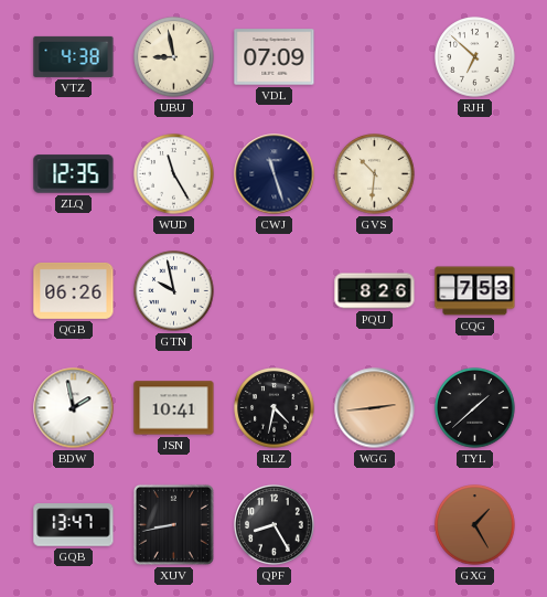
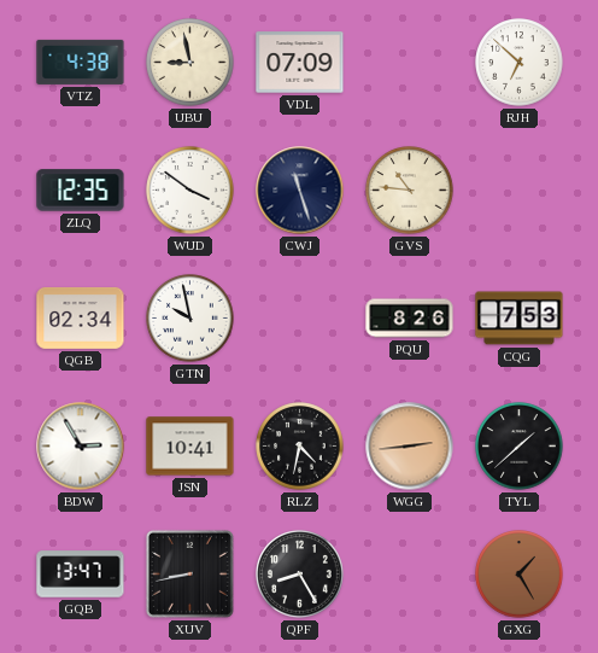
WUD: 11:25 -> 3:51 (190, 191)
GVS: 10:31 -> 10:46 (410, 191)
QGB: 06:26 -> 02:34 (81, 317)
BDW: 1:58 -> 2:55 (81, 447)
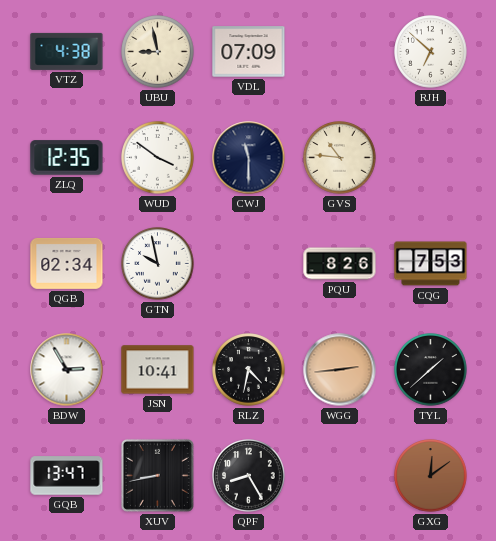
CWJ: 11:27 -> 11:30 (249, 158)
GXG: 1:25 -> 12:09 (431, 476)
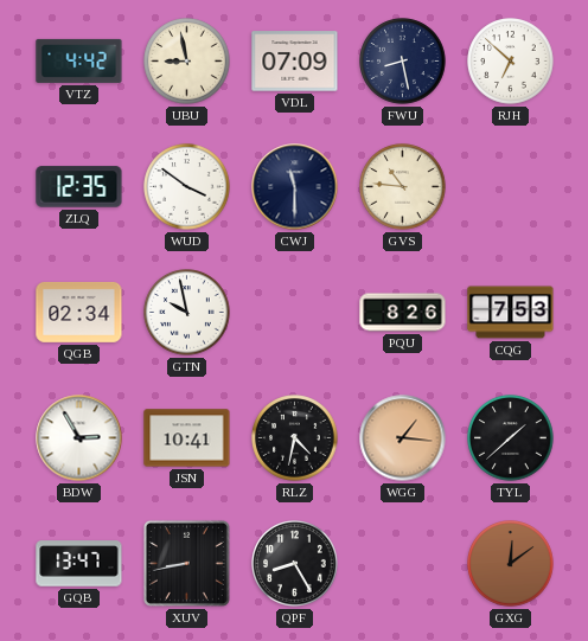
VTZ: 4:38 -> 4:42 (79, 60)
FWU: none -> 8:28 (403, 62)
WGG: 2:44 -> 1:16 (403, 438)
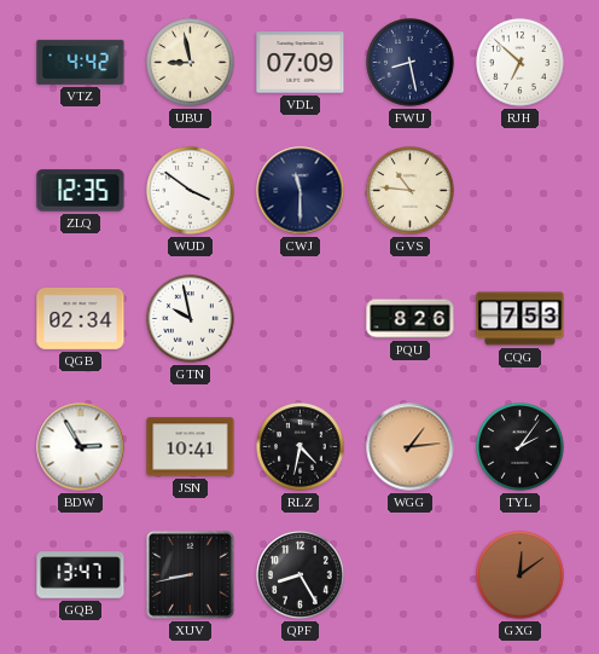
WGG: 1:16 -> 1:14 (411, 447)
TYL: 1:38 -> 2:06 (521, 447)
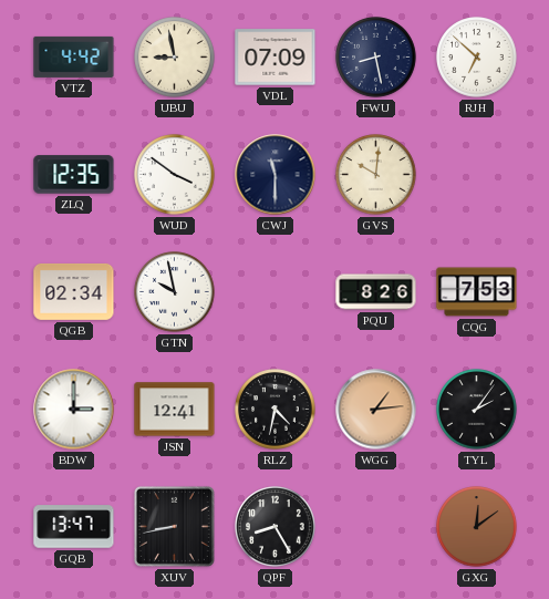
GVS: 10:46 -> 10:01 (376, 175)
BDW: 2:55 -> 3:00 (74, 410)
JSN: 10:41 -> 12:41 (175, 410)
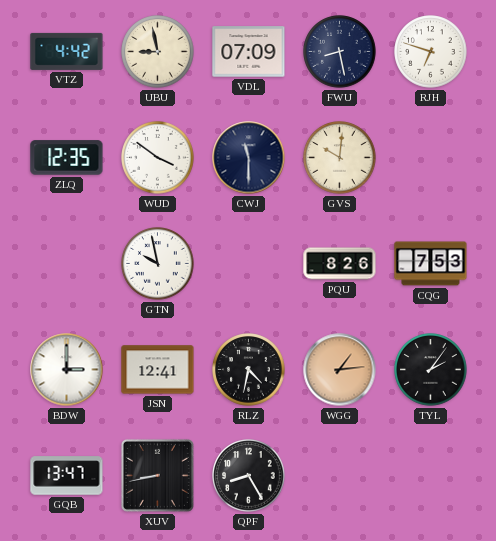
RJH: 6:52 -> 6:48 (431, 52)
QGB: 02:34 -> none (74, 291)
GXG: 12:09 -> none (477, 527)
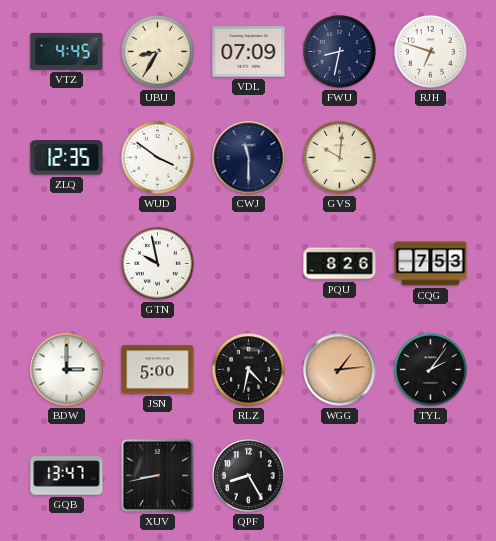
VTZ: 4:42 -> 4:45 (67, 51)
UBU: 8:58 -> 8:35 (158, 52)
FWU: 8:28 -> 8:32 (340, 52)
JSN: 12:41 -> 5:00 (158, 370)
